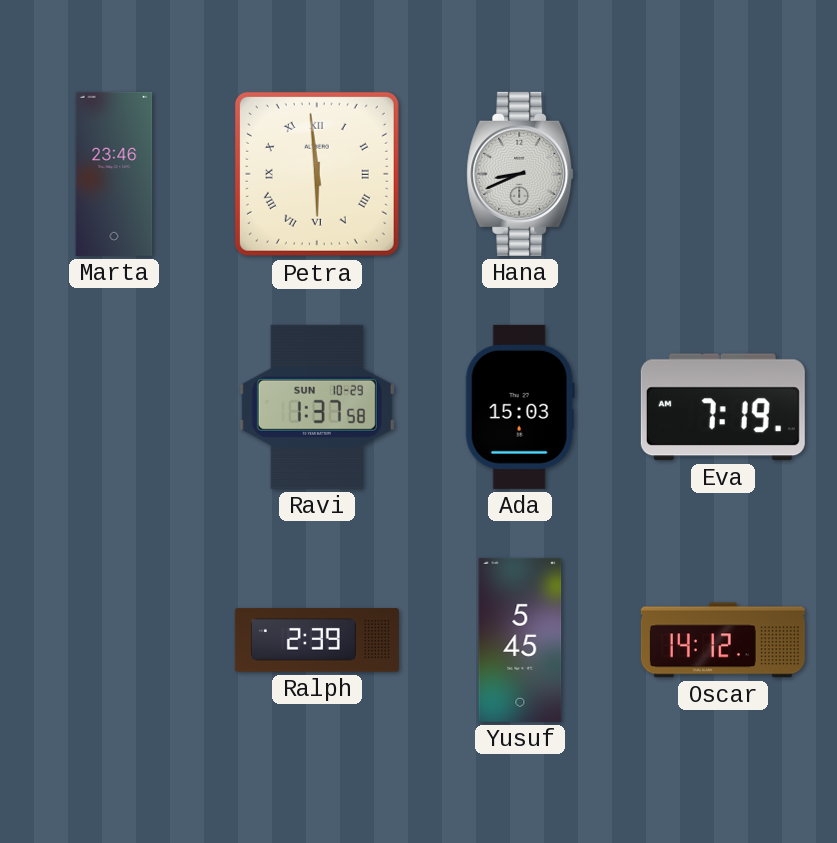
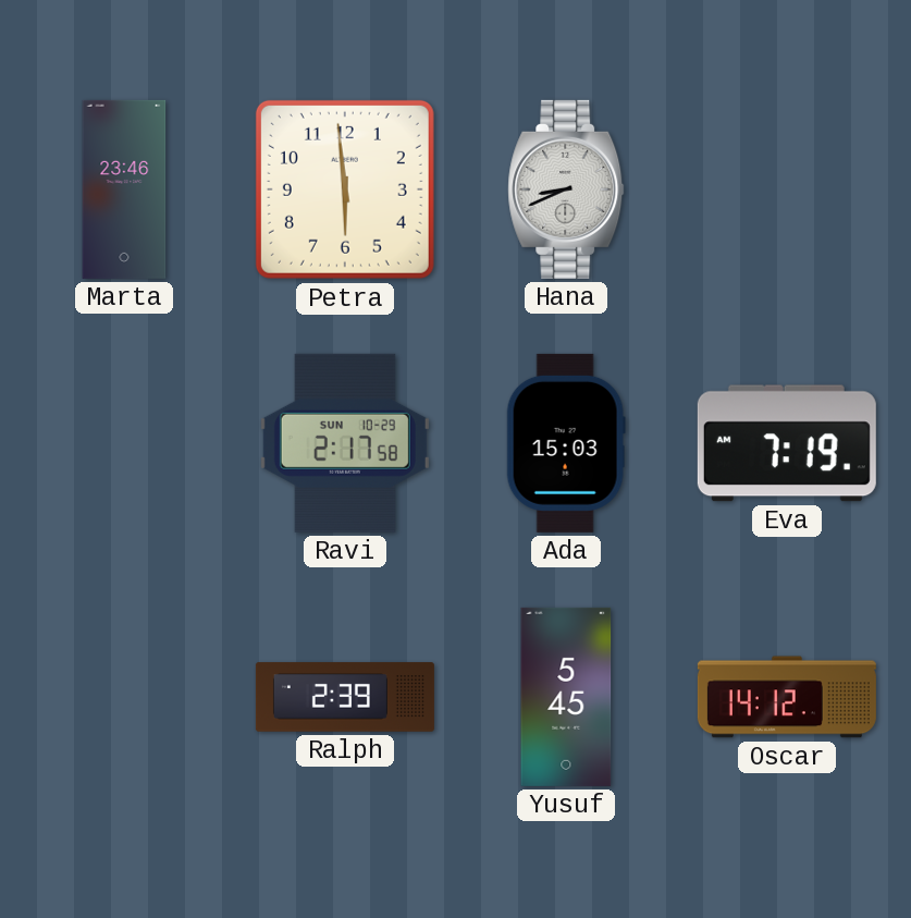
Petra numerals: Roman -> Arabic (345, 189)
Ravi: 1:37 -> 2:17 (345, 443)
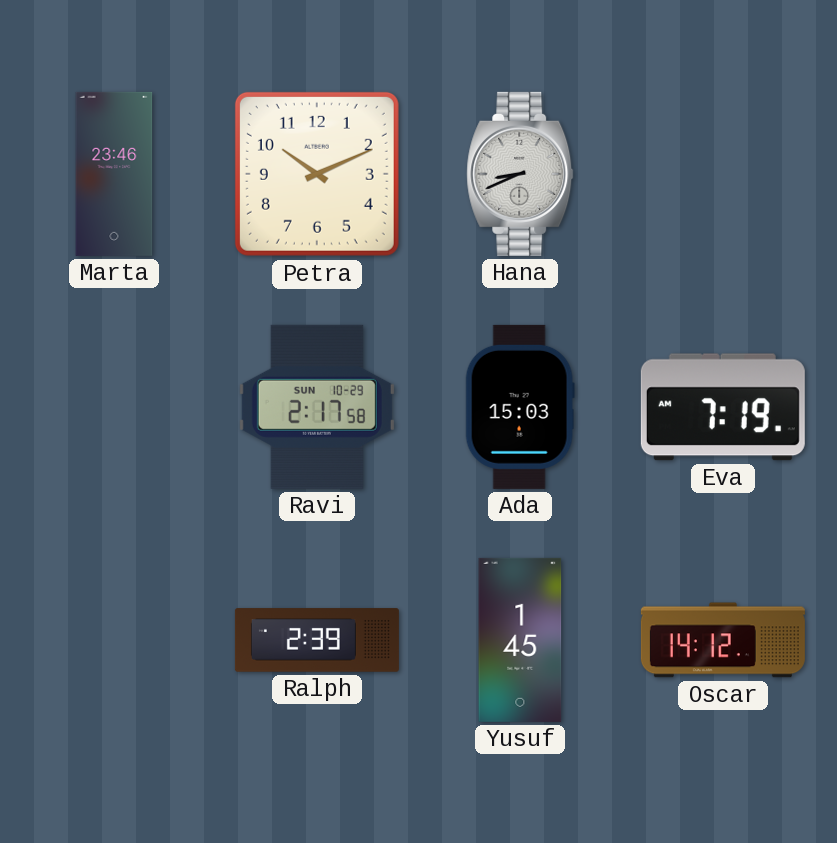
Petra: 5:59 -> 10:11 (317, 174)
Yusuf: 5:45 -> 1:45 (520, 640)
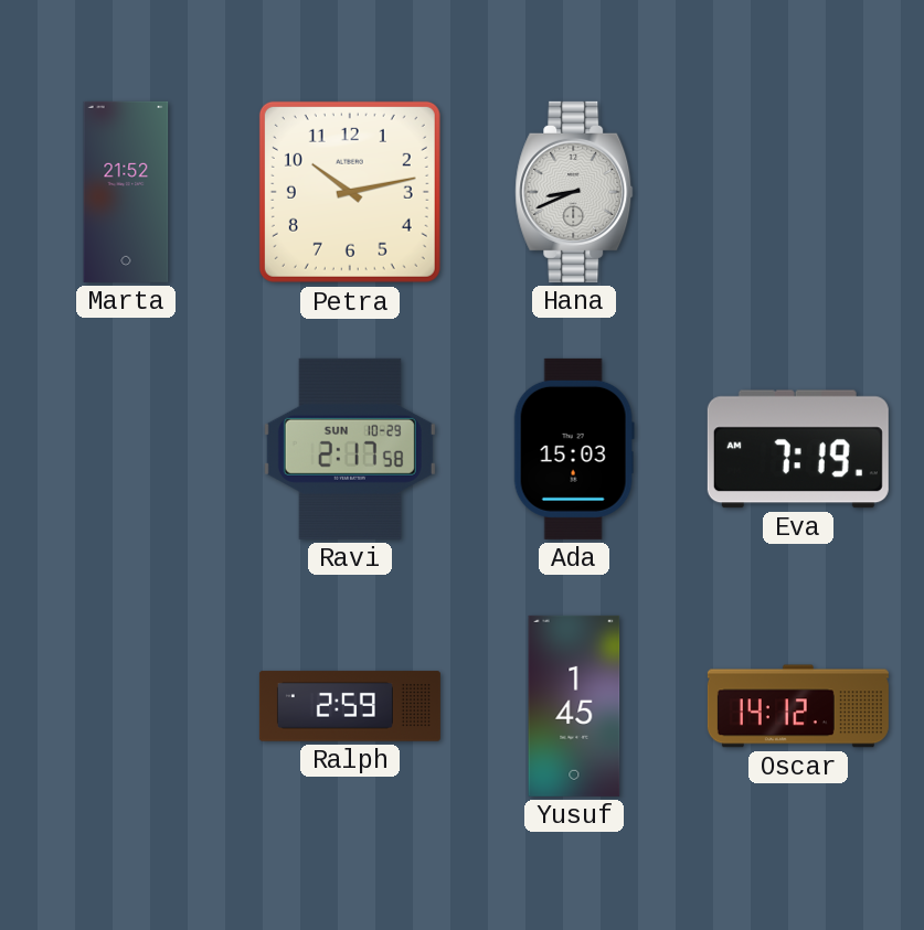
Marta: 23:46 -> 21:52 (126, 192)
Petra: 10:11 -> 10:13 (350, 192)
Ralph: 2:39 -> 2:59 (350, 706)
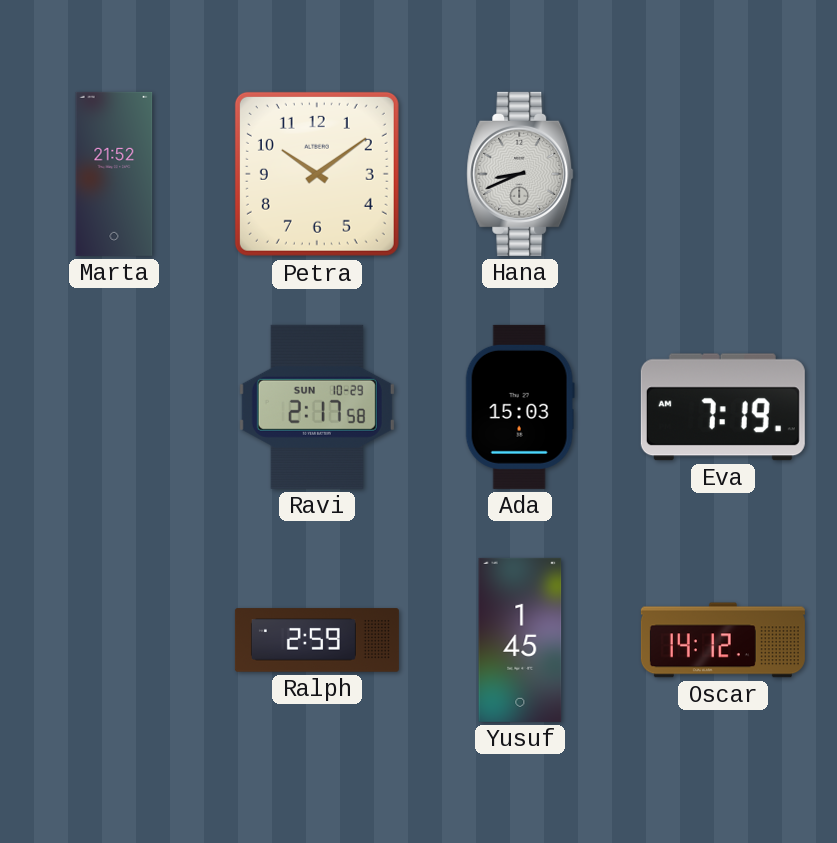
Petra: 10:13 -> 10:09 (317, 174)
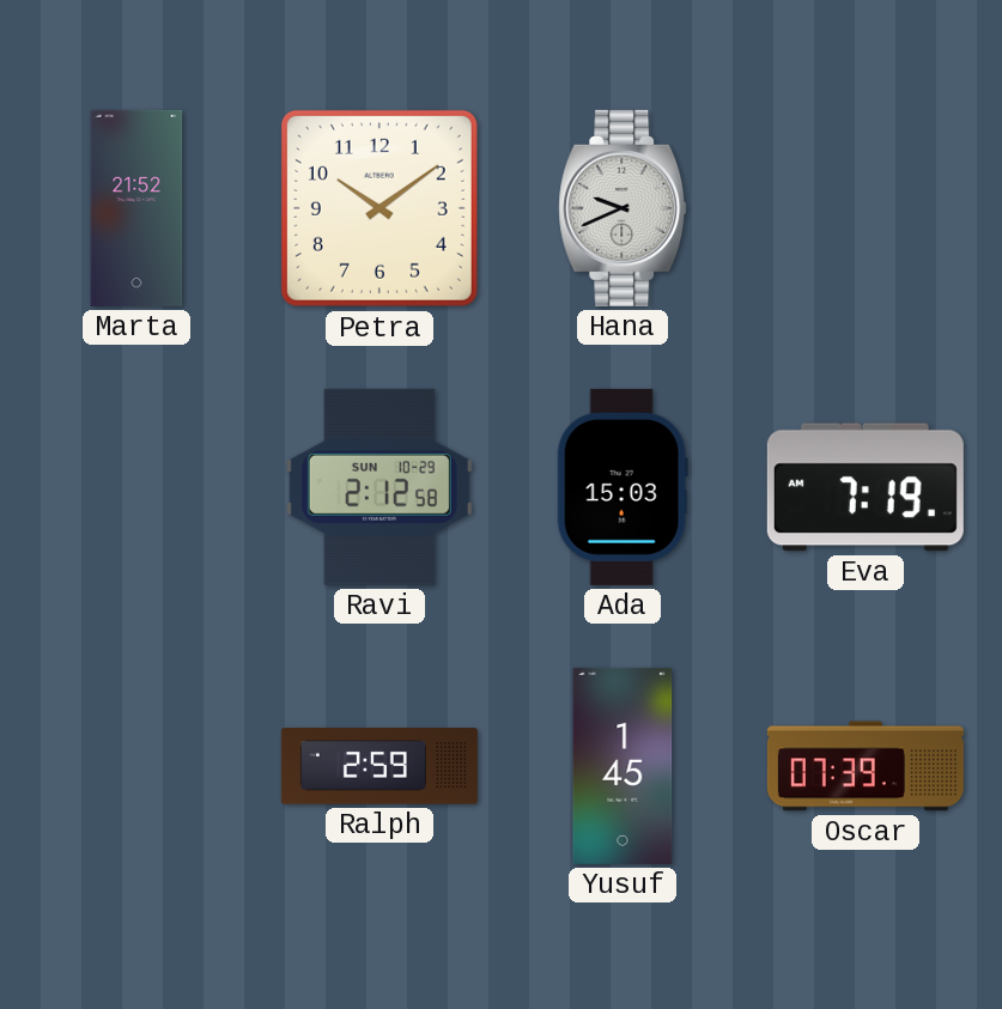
Hana: 8:41 -> 9:41 (623, 208)
Ravi: 2:17 -> 2:12 (379, 487)
Oscar: 14:12 -> 07:39 (866, 766)
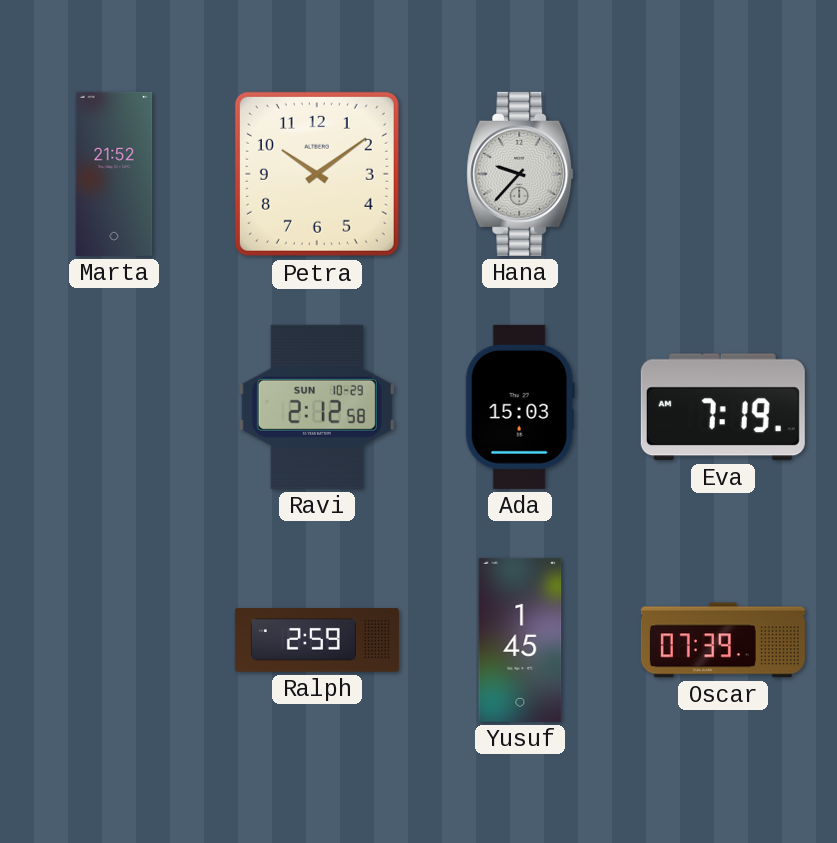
Hana: 9:41 -> 9:37 (520, 174)
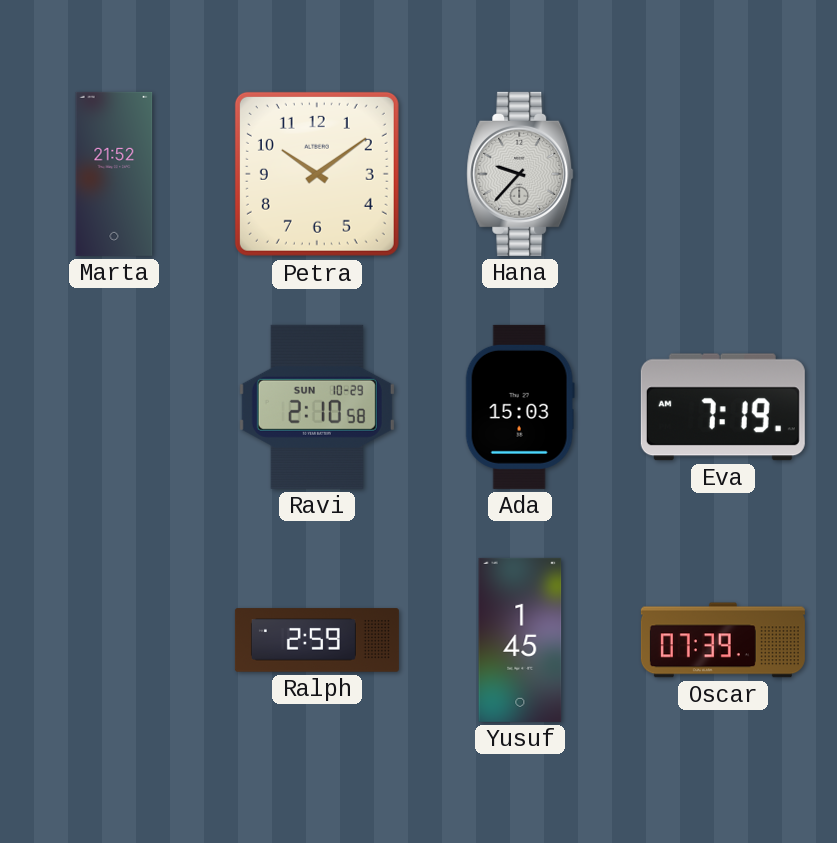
Ravi: 2:12 -> 2:10 (317, 407)
